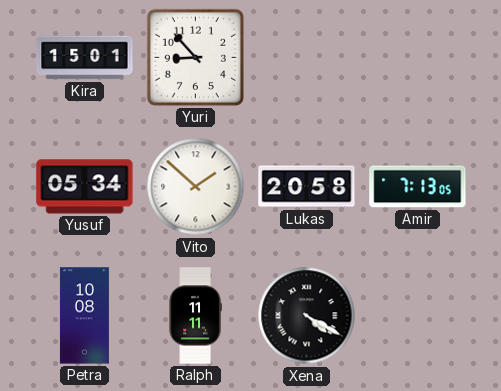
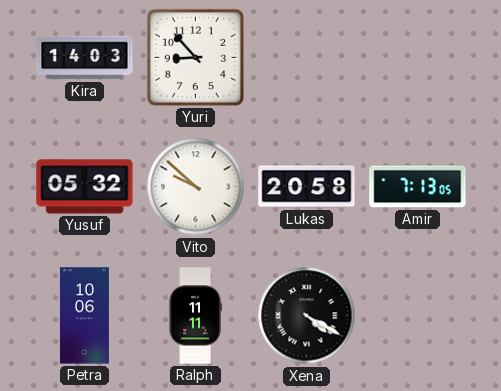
Kira: 15:01 -> 14:03 (85, 58)
Yusuf: 05:34 -> 05:32 (85, 187)
Vito: 1:52 -> 9:52 (196, 187)
Petra: 10:08 -> 10:06 (84, 316)
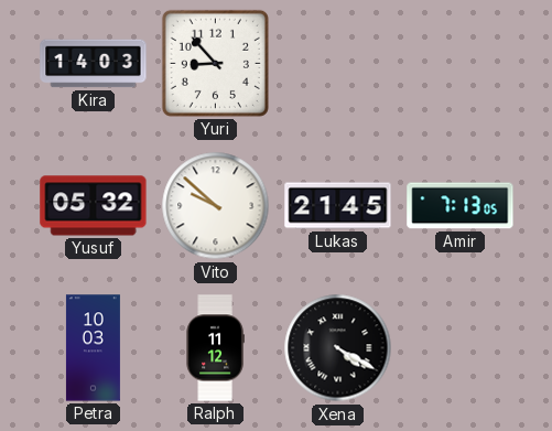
Lukas: 20:58 -> 21:45 (338, 206)
Petra: 10:06 -> 10:03 (93, 348)
Ralph: 11:11 -> 11:12 (215, 348)
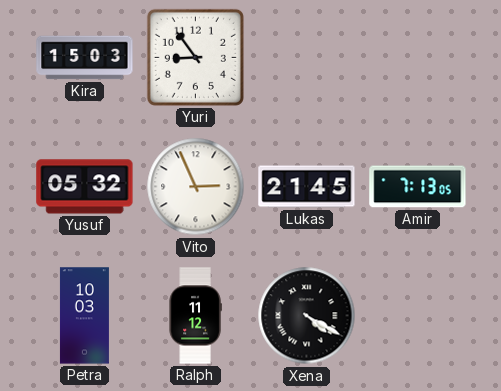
Kira: 14:03 -> 15:03 (85, 58)
Yuri: 8:53 -> 8:54 (195, 57)
Vito: 9:52 -> 2:56 (196, 187)
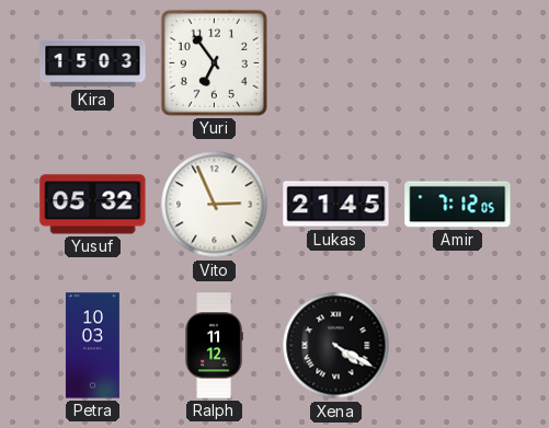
Yuri: 8:54 -> 6:54 (214, 62)
Amir: 7:13 -> 7:12 (458, 205)
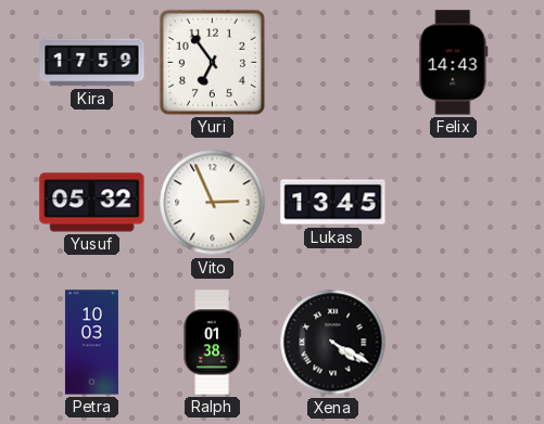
Kira: 15:03 -> 17:59 (92, 63)
Felix: none -> 14:43 (454, 63)
Lukas: 21:45 -> 13:45 (333, 203)
Amir: 7:12 -> none (458, 205)
Ralph: 11:12 -> 01:38 (212, 343)
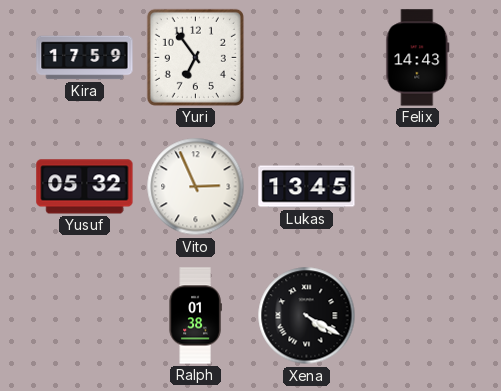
Petra: 10:03 -> none (91, 343)
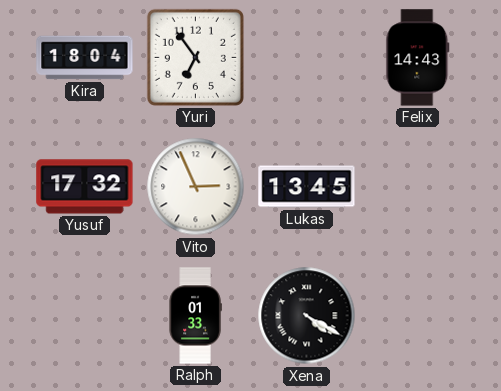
Kira: 17:59 -> 18:04 (85, 58)
Yusuf: 05:32 -> 17:32 (85, 187)
Ralph: 01:38 -> 01:33 (195, 316)
